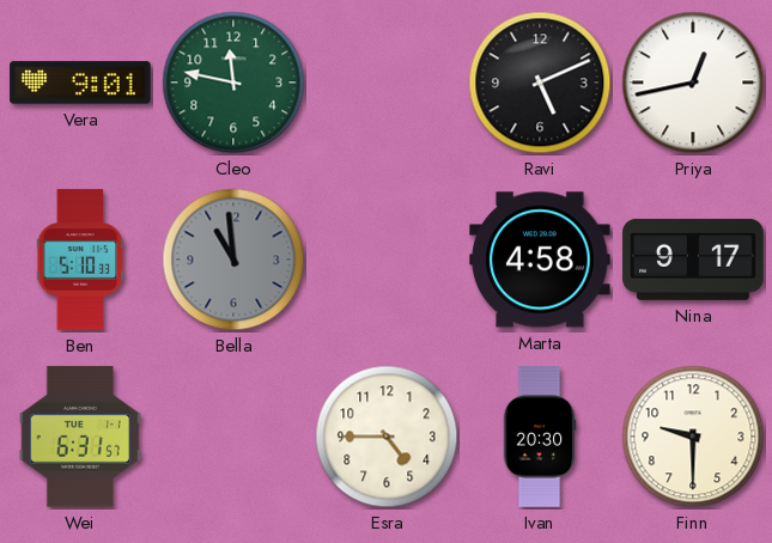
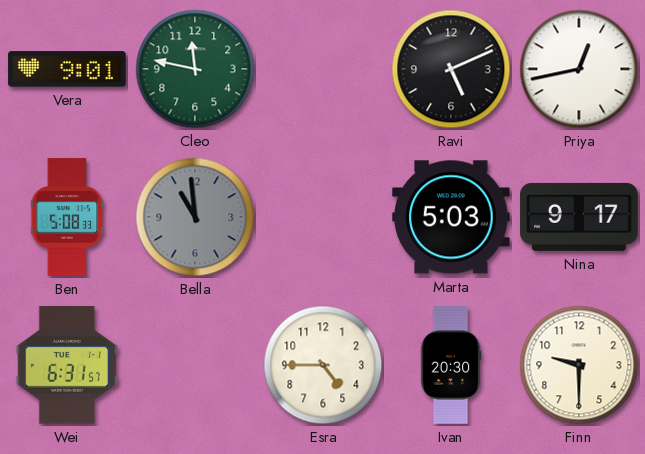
Ben: 5:10 -> 5:08 (67, 217)
Marta: 4:58 -> 5:03 (451, 217)
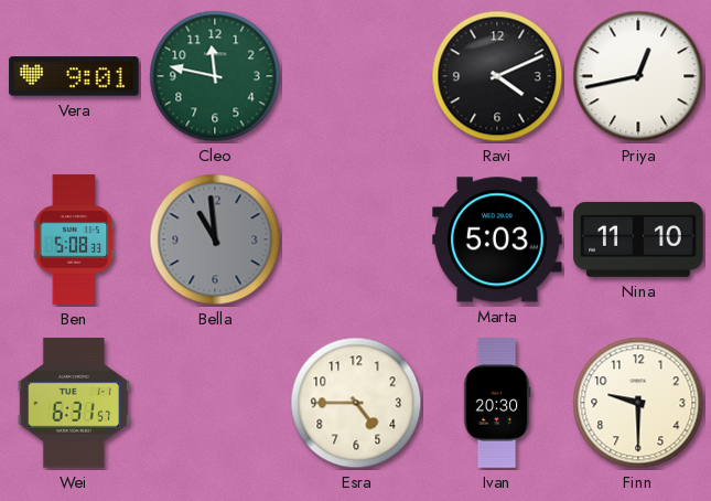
Ravi: 5:11 -> 4:11 (497, 76)
Nina: 9:17 -> 11:10 (638, 239)
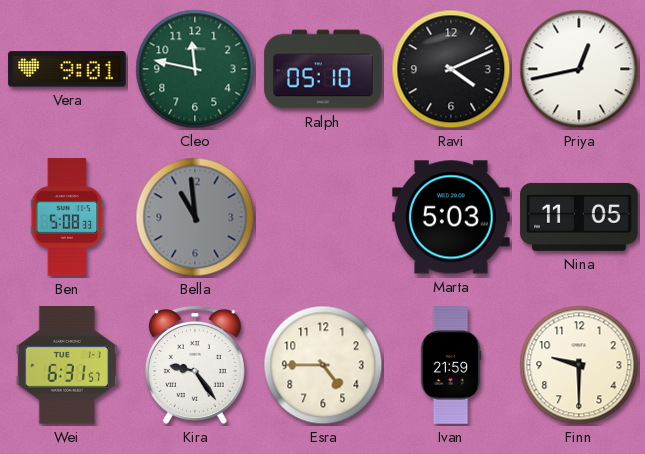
Ralph: none -> 05:10 (323, 69)
Nina: 11:10 -> 11:05 (579, 217)
Kira: none -> 9:24 (195, 366)
Ivan: 20:30 -> 21:59 (451, 365)
